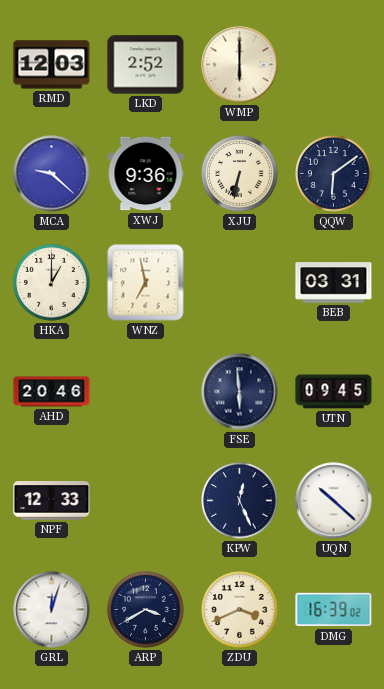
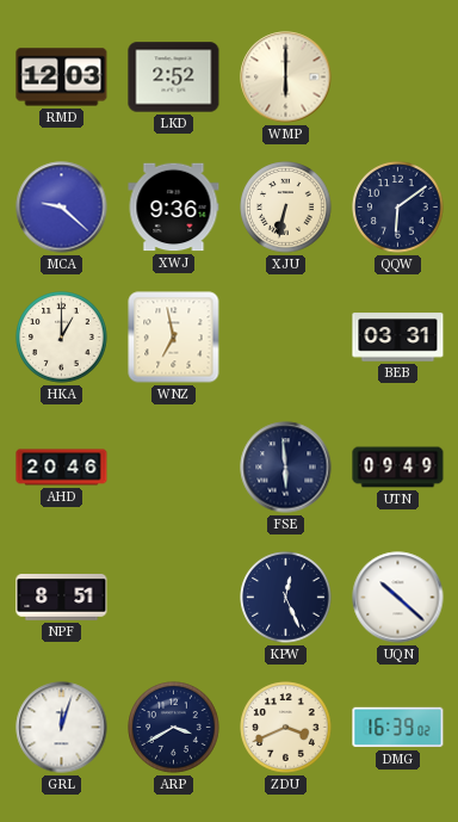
UTN: 09:45 -> 09:49 (398, 468)
NPF: 12:33 -> 8:51 (62, 598)
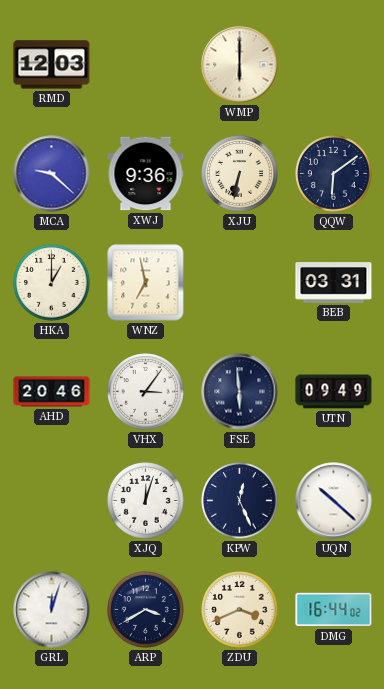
LKD: 2:52 -> none (174, 78)
VHX: none -> 3:06 (146, 392)
NPF: 8:51 -> none (62, 598)
XJQ: none -> 12:03 (146, 501)
DMG: 16:39 -> 16:44 (334, 610)
